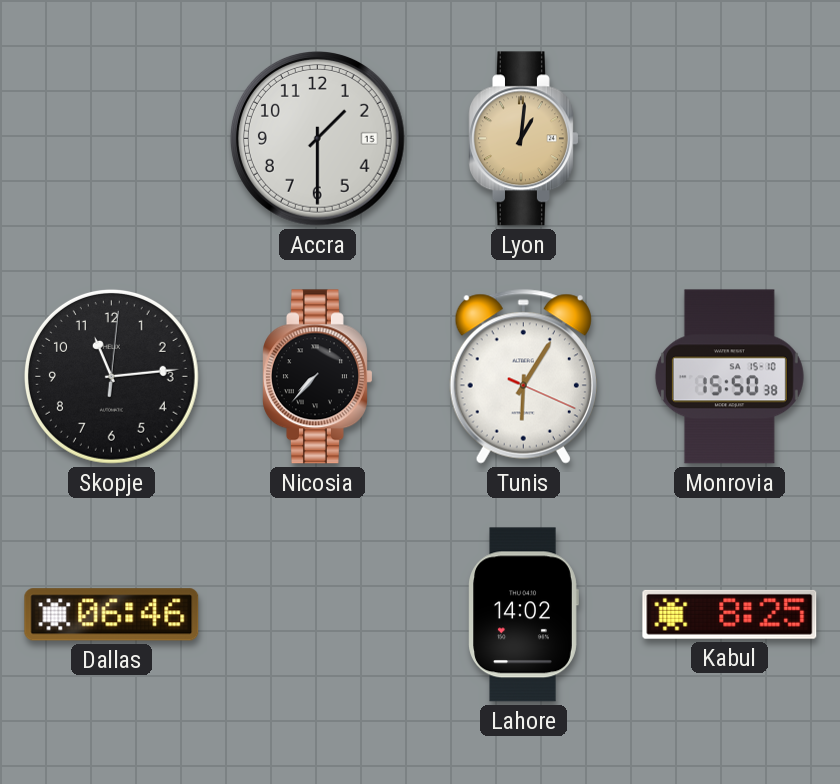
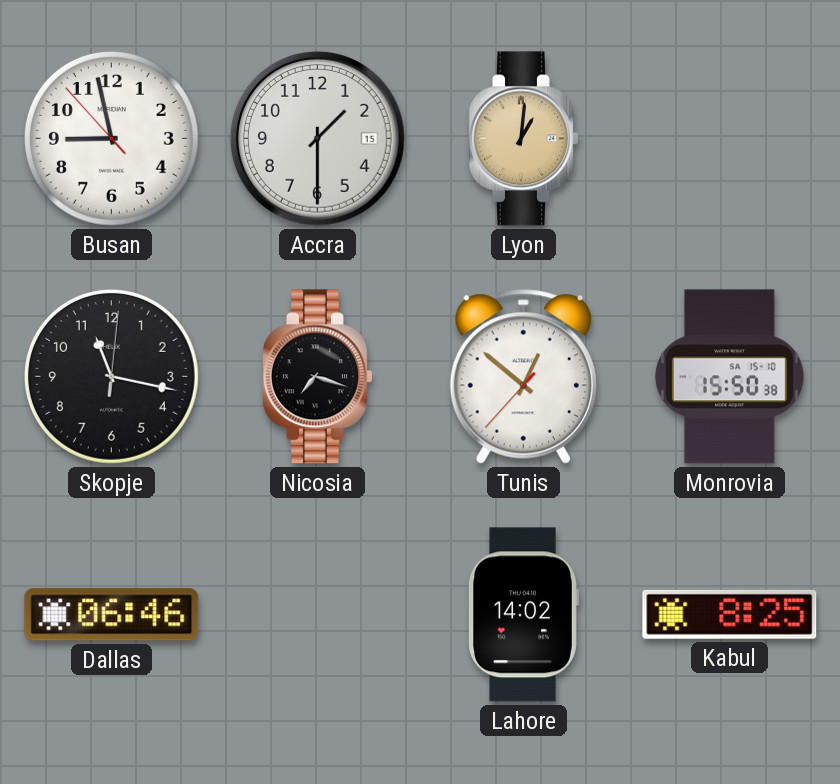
Busan: none -> 8:57 (111, 138)
Skopje: 11:14 -> 11:17 (111, 376)
Nicosia: 7:37 -> 7:18 (318, 377)
Tunis: 6:05 -> 12:51 (523, 377)
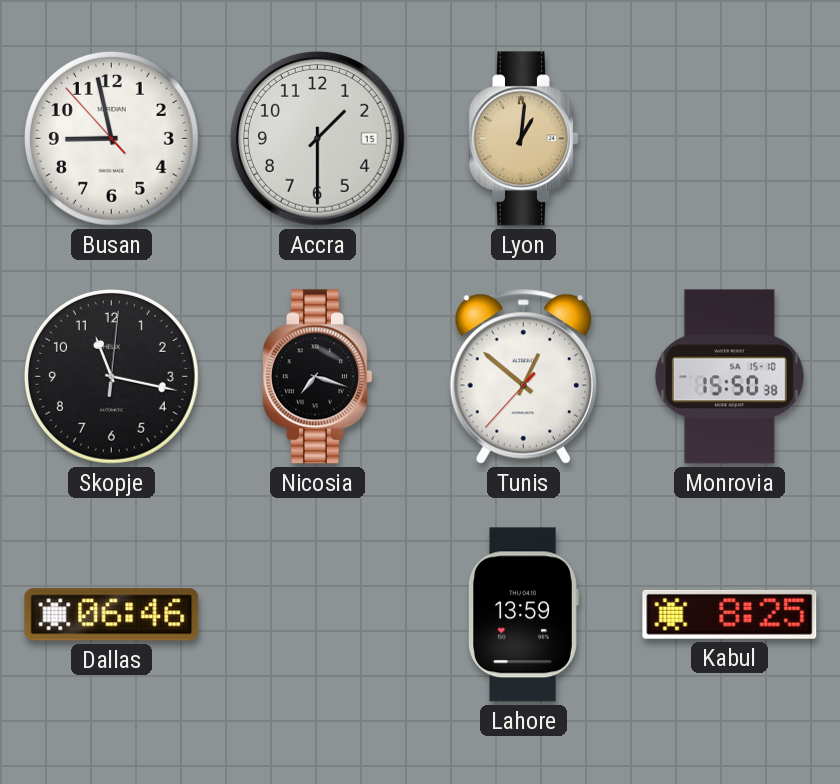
Lahore: 14:02 -> 13:59 (523, 615)
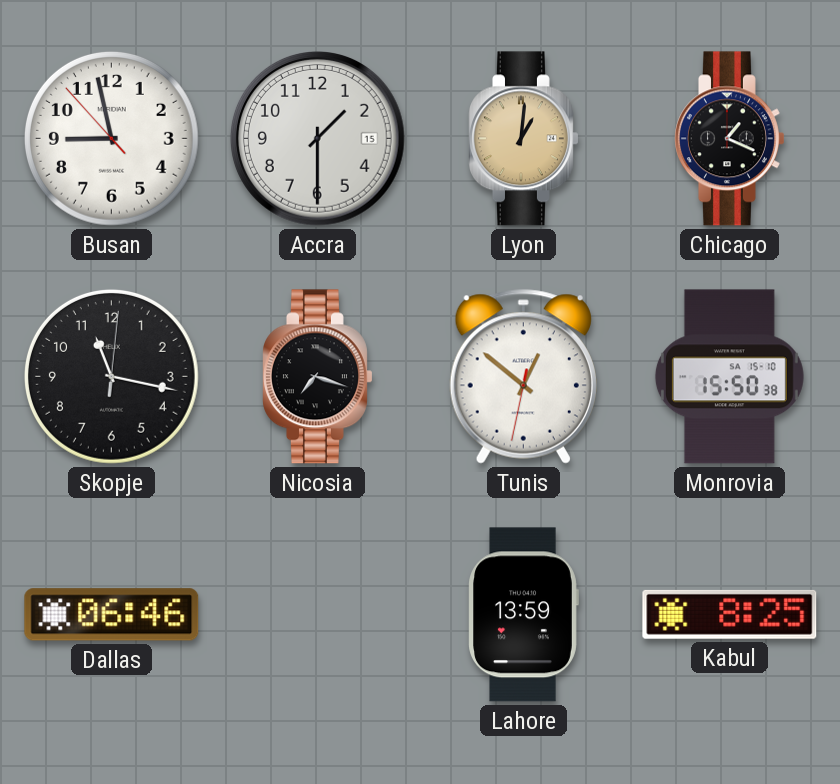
Chicago: none -> 1:19 (730, 139)
Tunis: 12:51:37 -> 12:51:32 (523, 377)
